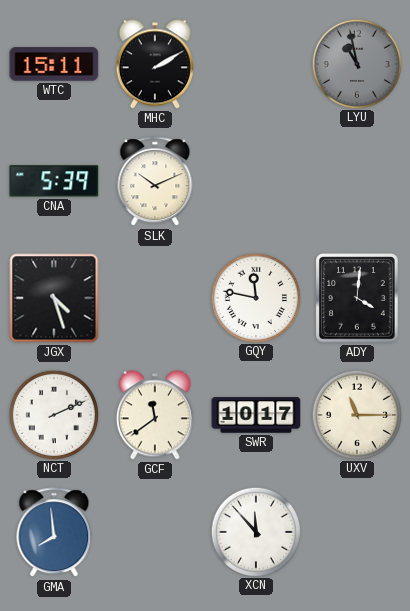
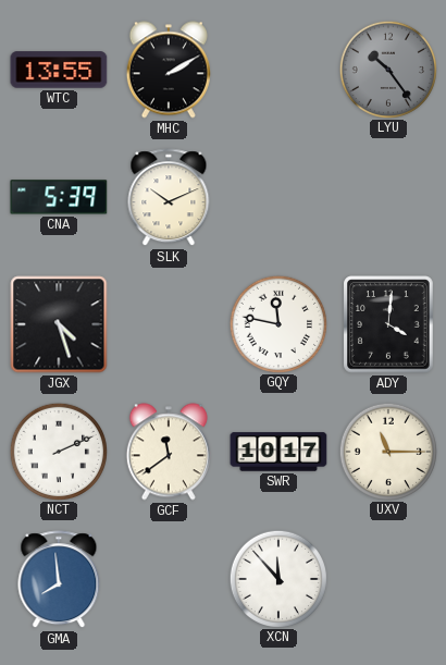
WTC: 15:11 -> 13:55 (59, 70)
LYU: 10:58 -> 10:24 (387, 69)
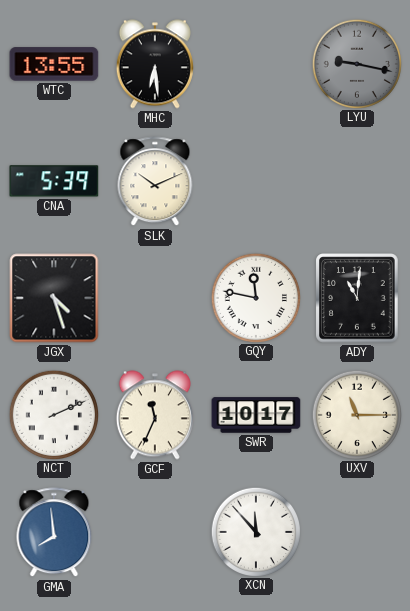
MHC: 2:10 -> 6:29 (155, 64)
LYU: 10:24 -> 9:17 (356, 63)
ADY: 4:01 -> 11:01 (357, 298)
GCF: 11:39 -> 11:34 (155, 415)
